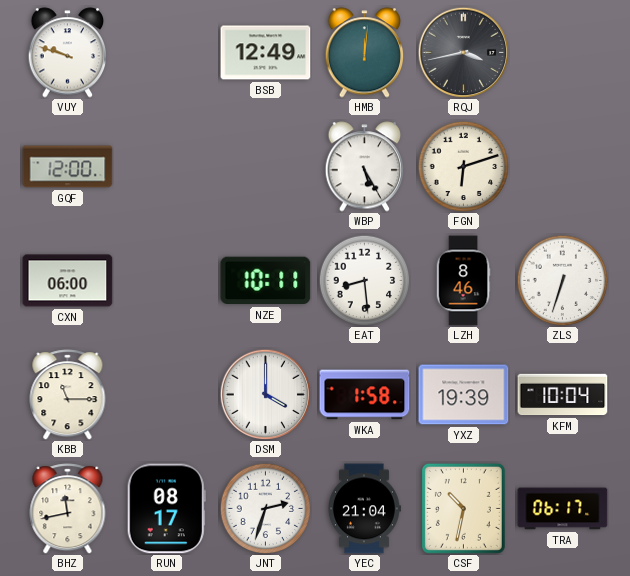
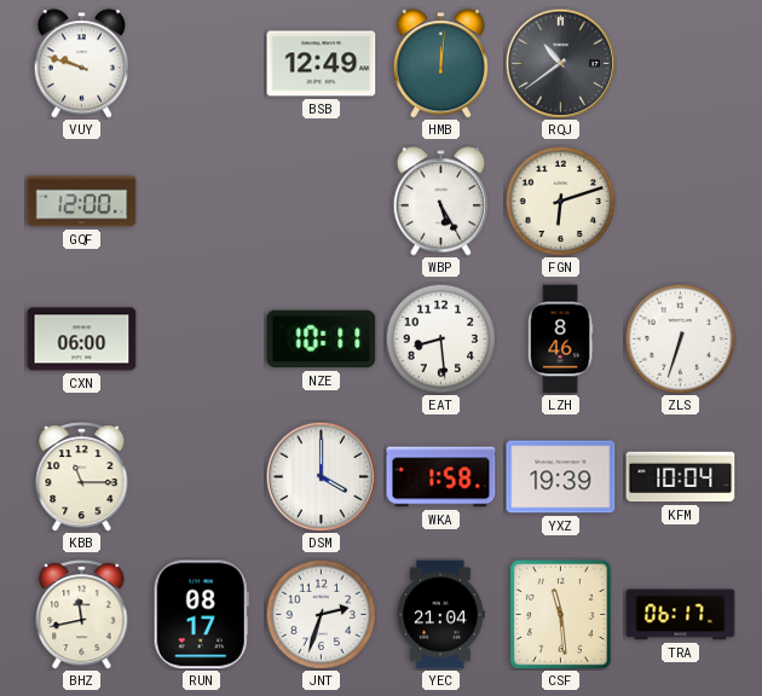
RQJ: 3:43 -> 10:39 (560, 63)
CSF: 10:32 -> 11:29 (560, 614)
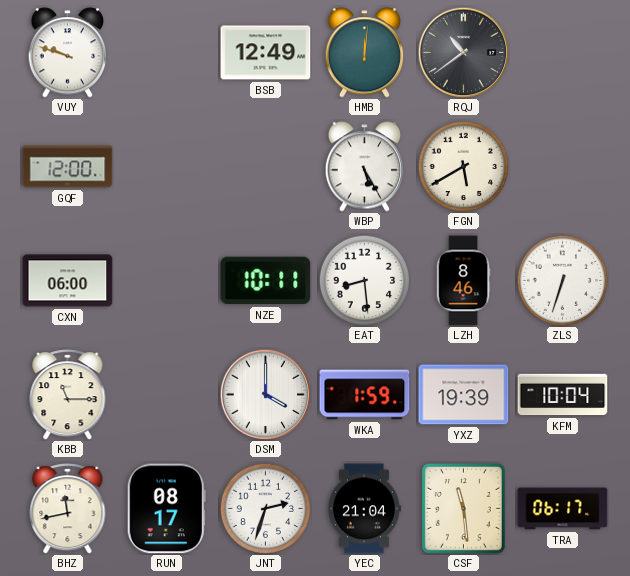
FGN: 6:12 -> 5:40 (463, 166)
WKA: 1:58 -> 1:59 (365, 395)
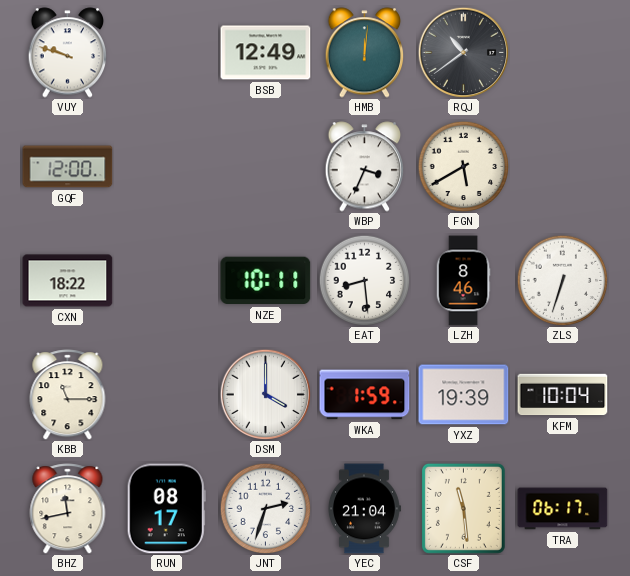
WBP: 5:25 -> 3:34 (365, 167)
CXN: 06:00 -> 18:22 (68, 281)
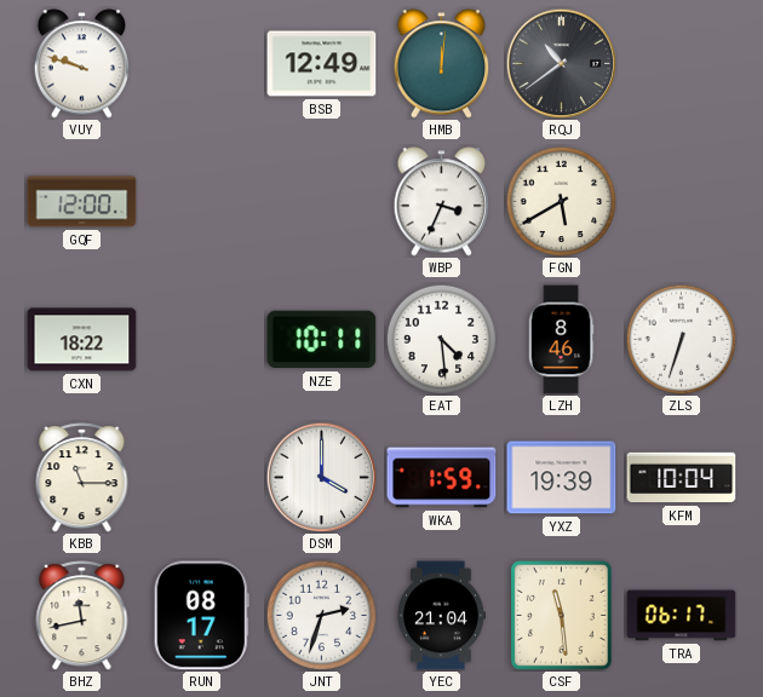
EAT: 8:29 -> 4:29 (441, 339)
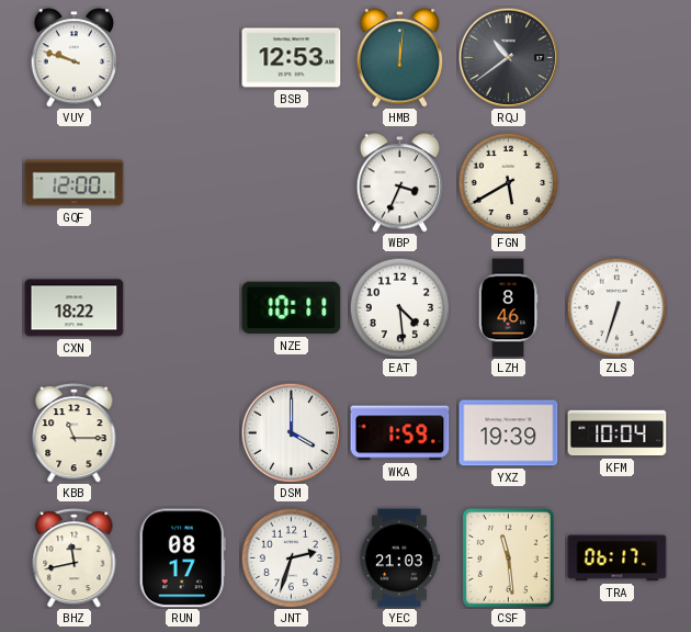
BSB: 12:49 -> 12:53 (292, 58)
YEC: 21:04 -> 21:03 (399, 558)
